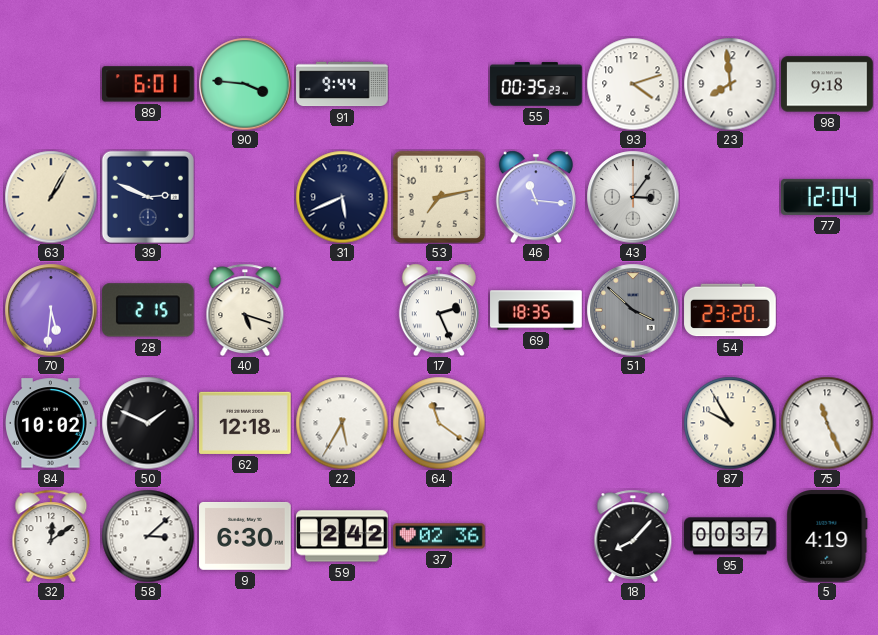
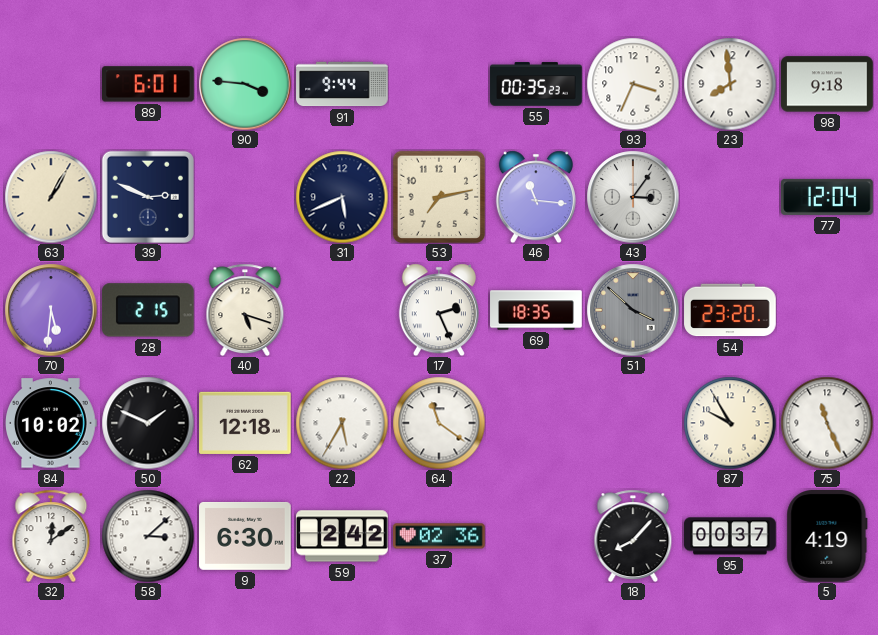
93: 4:12 -> 3:34 (633, 84)
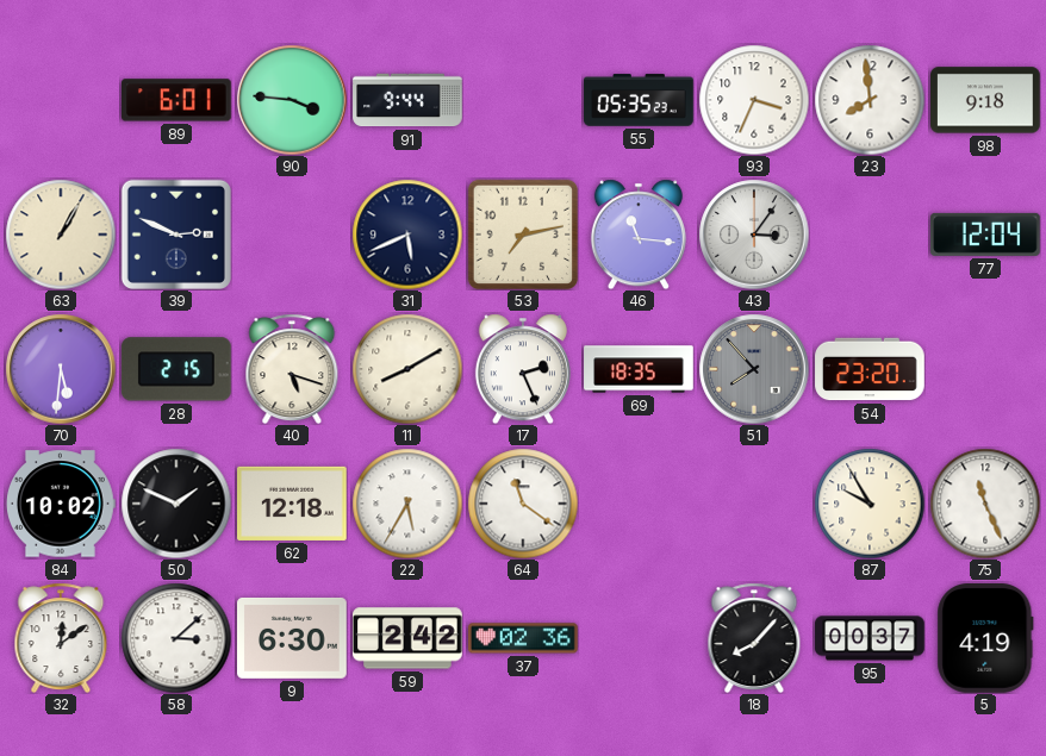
55: 00:35 -> 05:35 (639, 100)
11: none -> 8:10 (407, 369)
51: 3:52 -> 7:53 (754, 369)
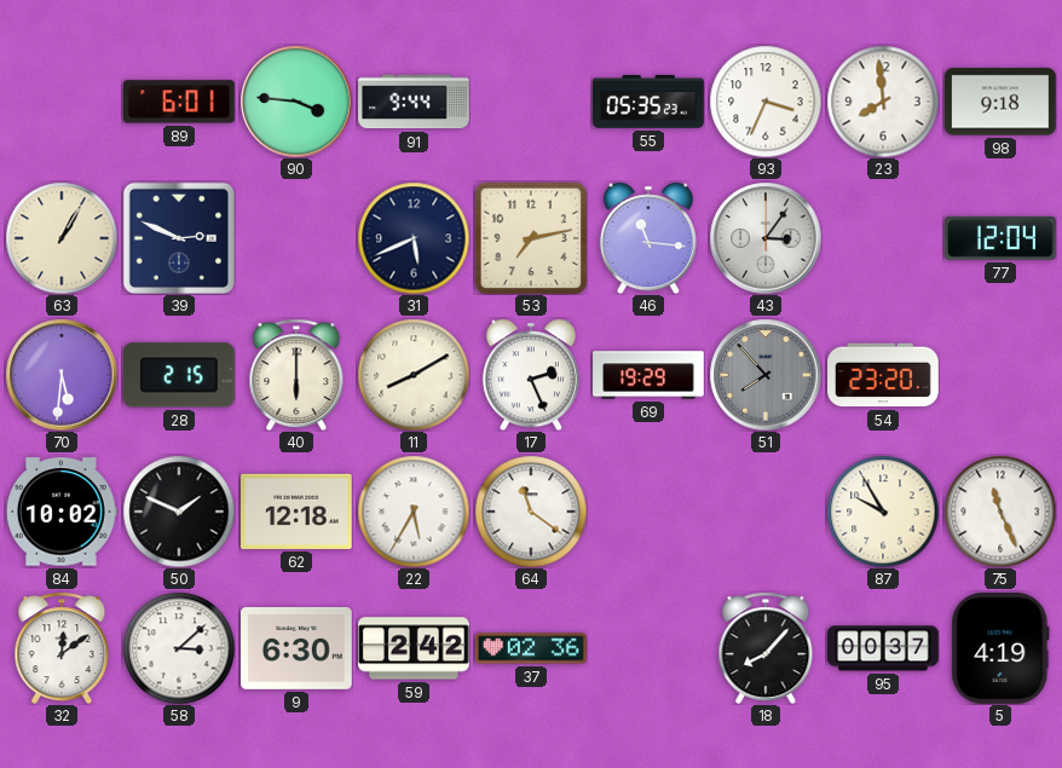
40: 5:18 -> 6:00 (296, 375)
69: 18:35 -> 19:29 (648, 375)
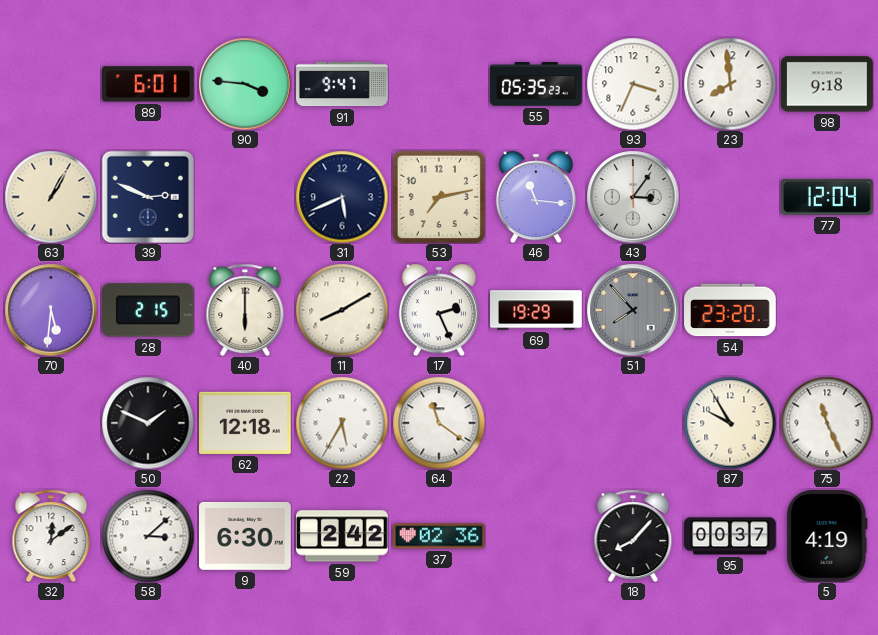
91: 9:44 -> 9:47 (342, 84)
84: 10:02 -> none (63, 512)
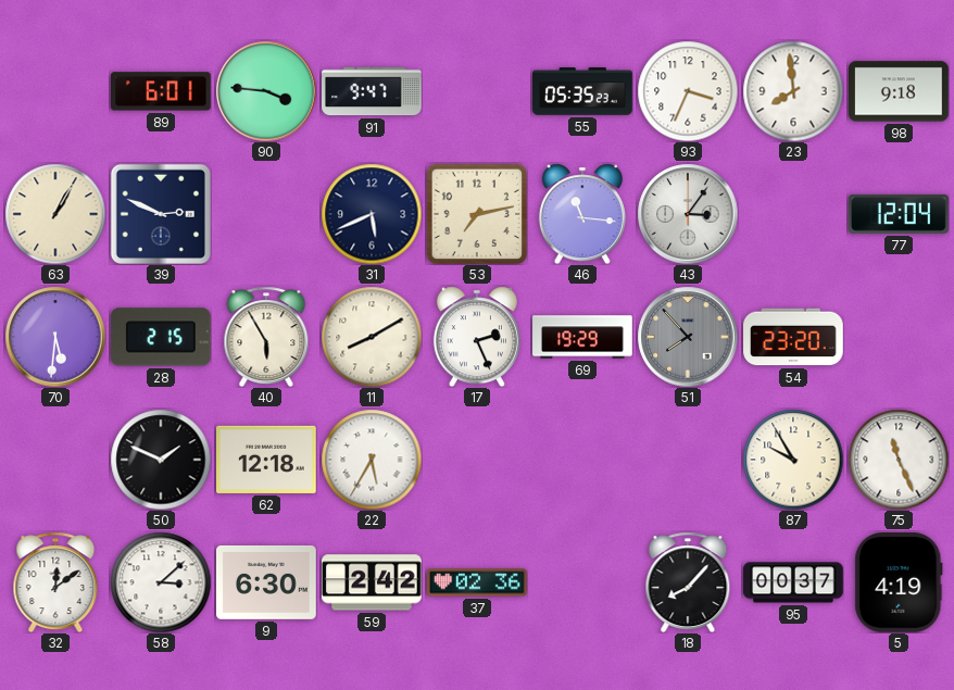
40: 6:00 -> 5:55 (266, 337)
64: 11:21 -> none (439, 423)
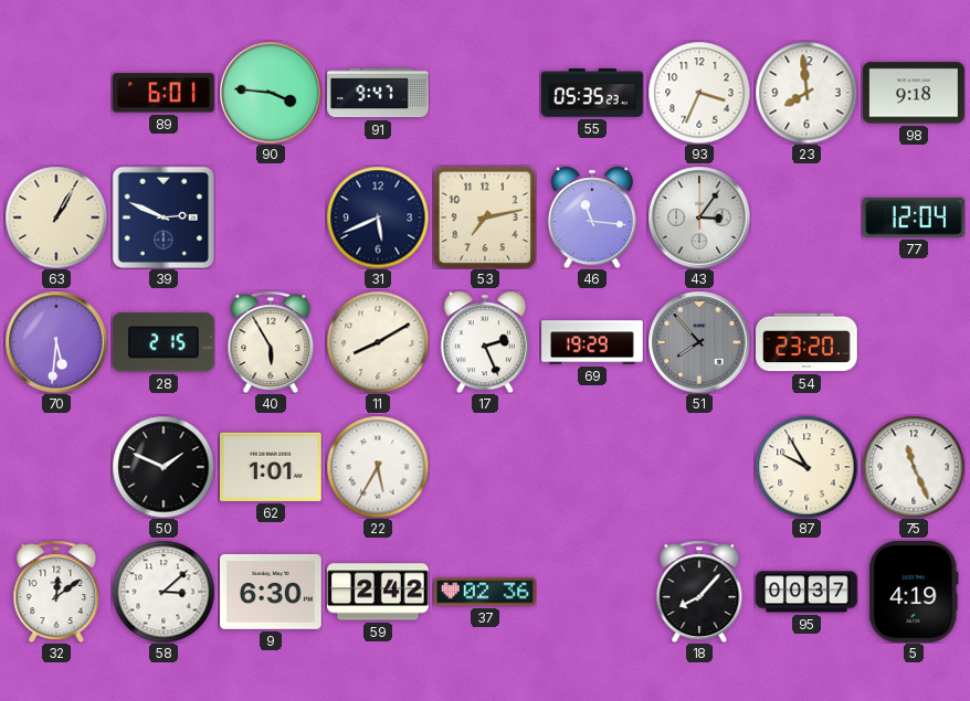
62: 12:18 -> 1:01 (272, 467)
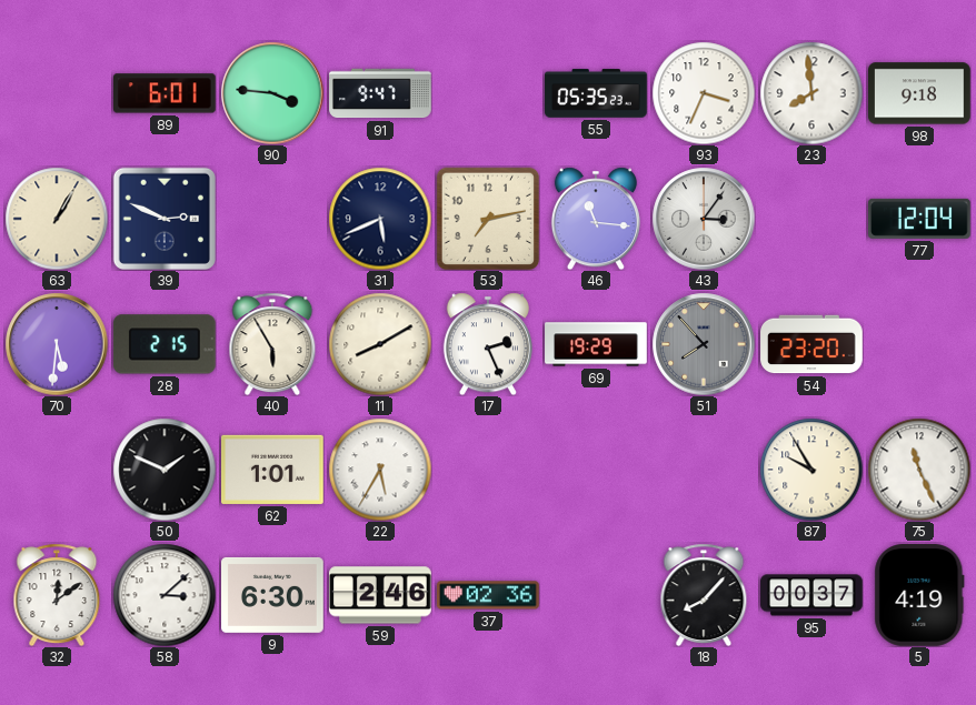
59: 2:42 -> 2:46 (381, 595)
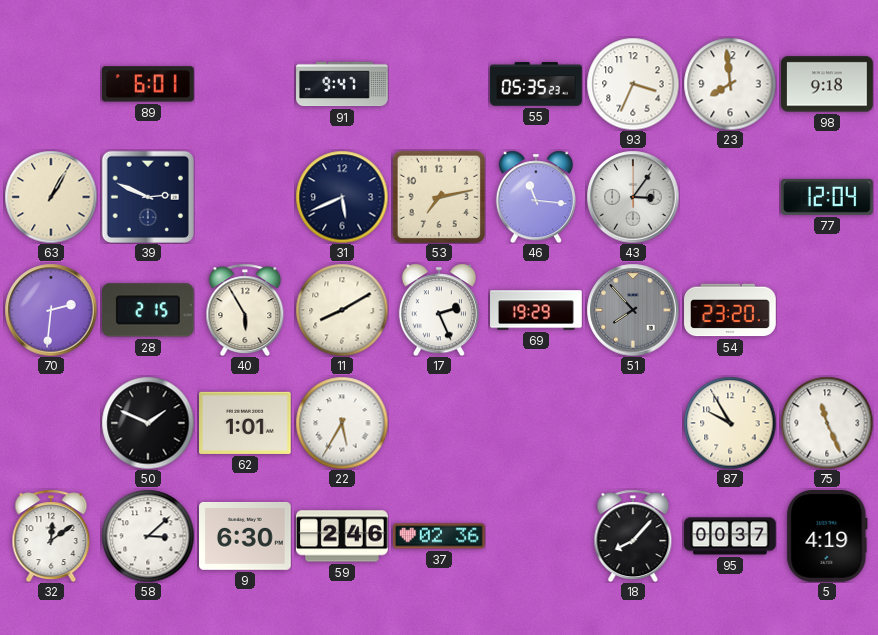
90: 3:46 -> none (272, 93)
70: 5:31 -> 2:31 (51, 310)
